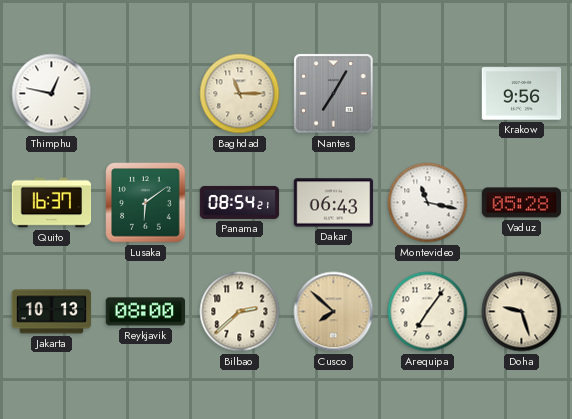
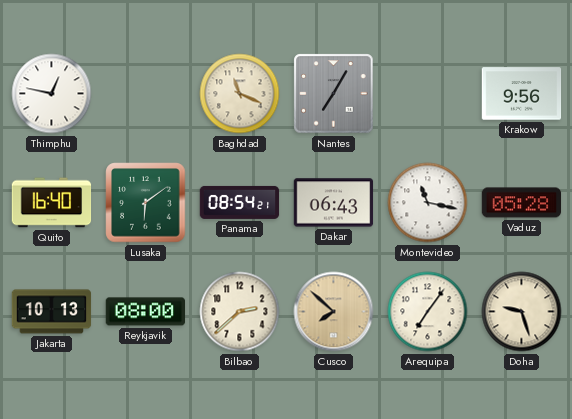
Baghdad: 11:15 -> 11:19 (240, 94)
Quito: 16:37 -> 16:40 (52, 203)
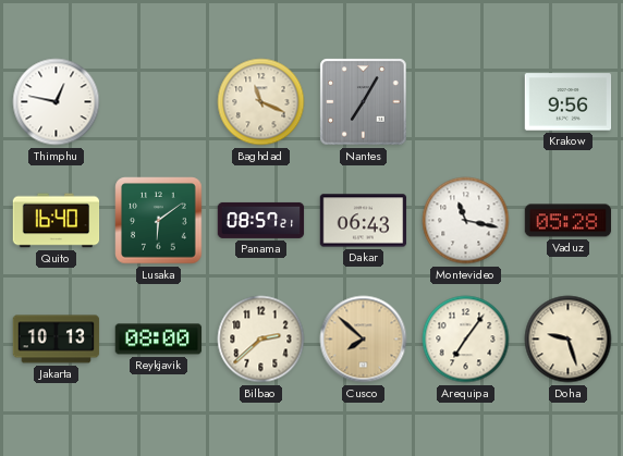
Panama: 08:54 -> 08:57 (261, 220)
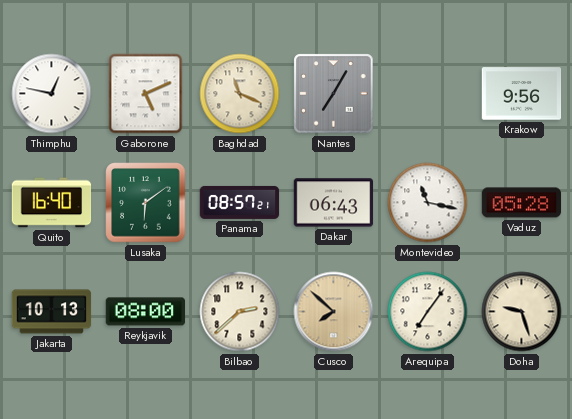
Gaborone: none -> 5:11 (146, 94)
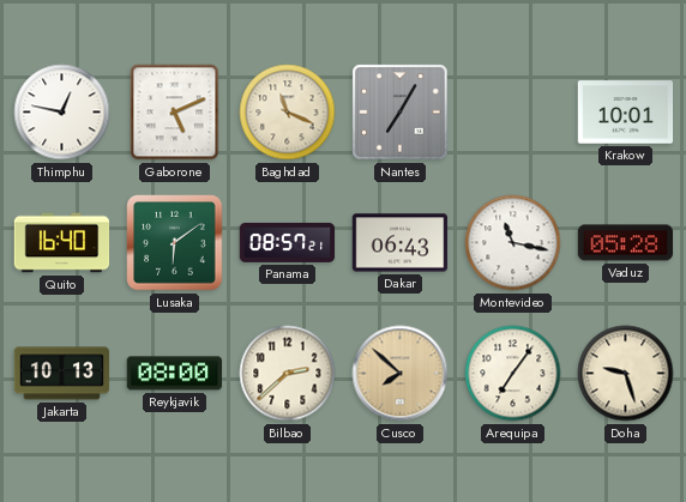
Krakow: 9:56 -> 10:01 (626, 113)
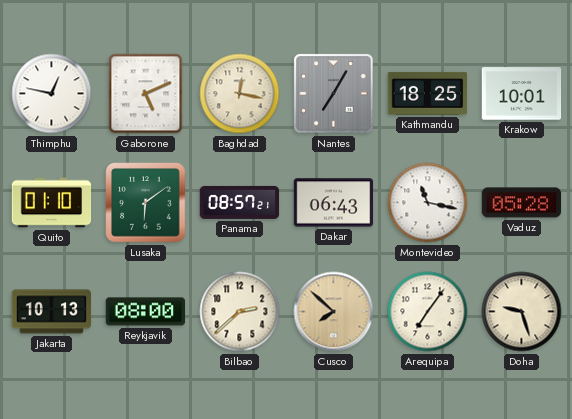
Baghdad: 11:19 -> 12:17 (240, 94)
Kathmandu: none -> 18:25 (428, 93)
Quito: 16:40 -> 01:10 (52, 203)
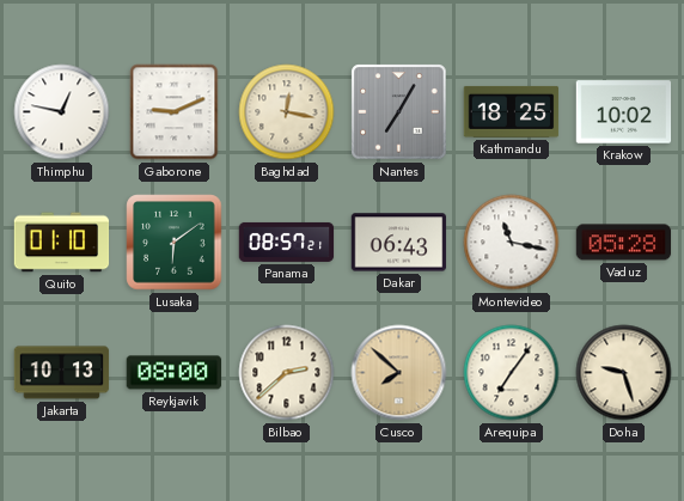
Gaborone: 5:11 -> 9:11 (175, 112)
Krakow: 10:01 -> 10:02 (624, 112)
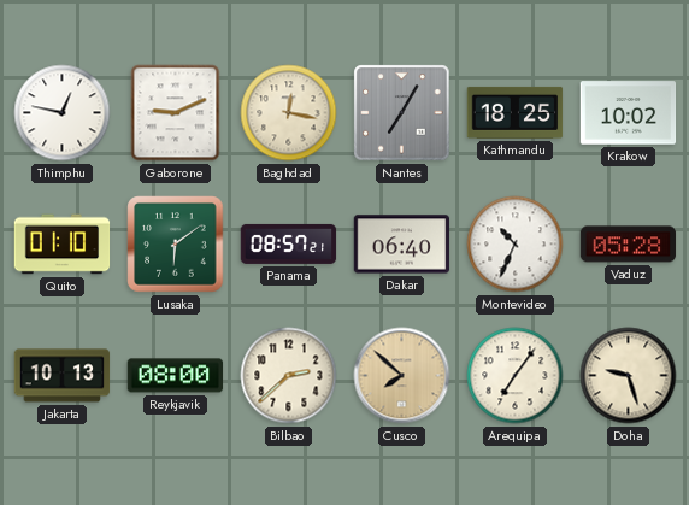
Dakar: 06:43 -> 06:40 (402, 245)
Montevideo: 11:17 -> 10:34 (516, 245)
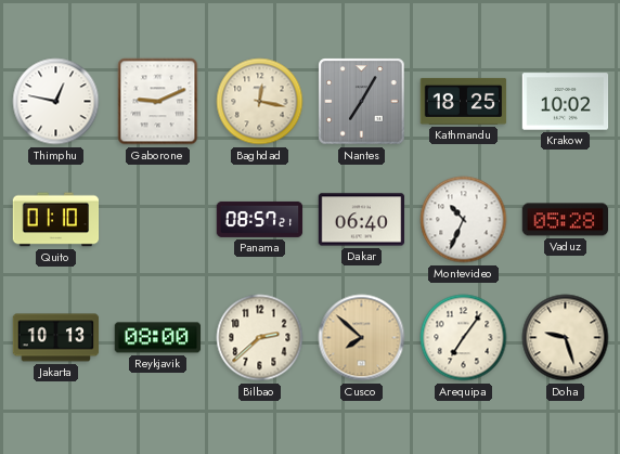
Lusaka: 6:09 -> none (176, 245)
